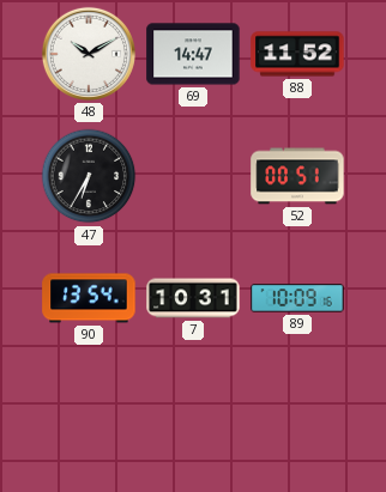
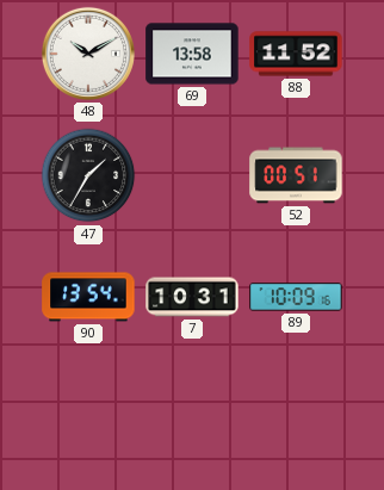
69: 14:47 -> 13:58 (192, 54)
47: 6:35 -> 1:35 (88, 175)
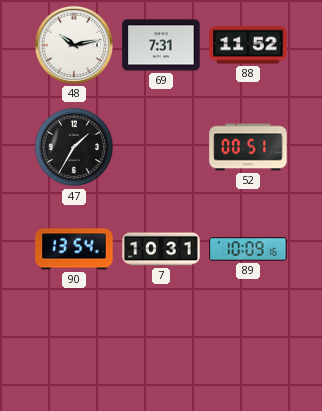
48: 10:10 -> 10:13 (74, 45)
69: 13:58 -> 7:31 (161, 45)
